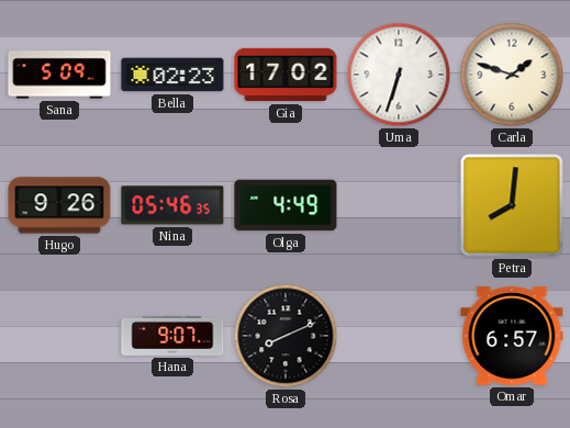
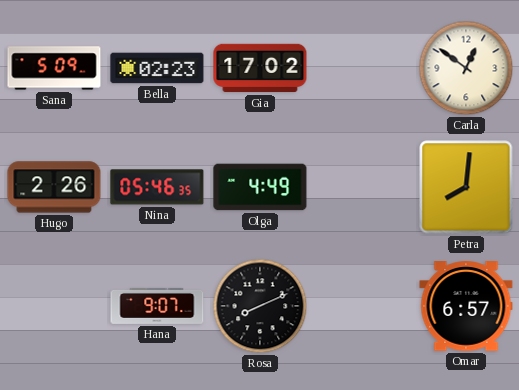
Uma: 6:33 -> none (399, 75)
Carla: 1:48 -> 12:51 (466, 68)
Hugo: 9:26 -> 2:26 (54, 187)
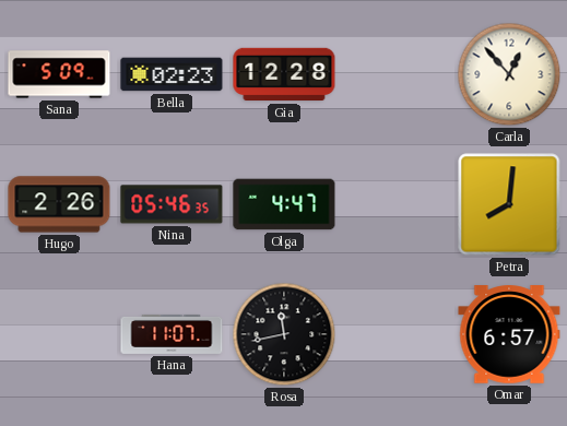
Gia: 17:02 -> 12:28 (284, 74)
Carla: 12:51 -> 12:53 (509, 74)
Olga: 4:49 -> 4:47 (284, 204)
Hana: 9:07 -> 11:07 (172, 334)
Rosa: 8:11 -> 11:43 (284, 334)
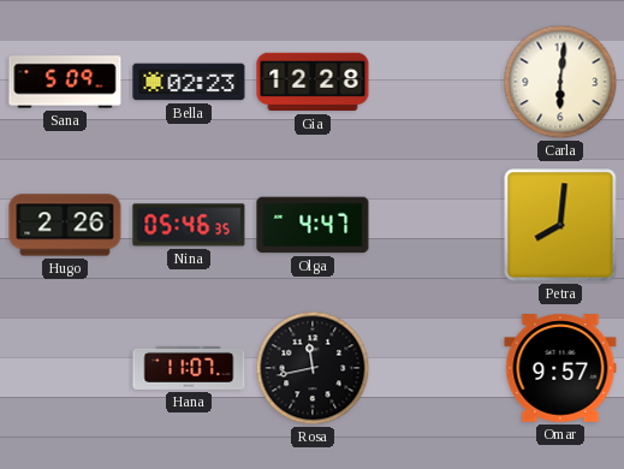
Carla: 12:53 -> 6:01 (560, 82)
Omar: 6:57 -> 9:57 (560, 368)
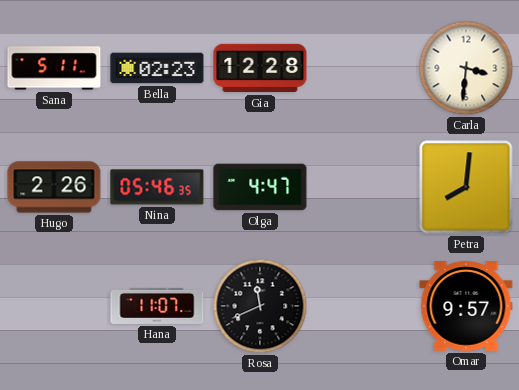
Sana: 5:09 -> 5:11 (54, 68)
Carla: 6:01 -> 3:31 (466, 68)
Rosa: 11:43 -> 11:41 (260, 306)
